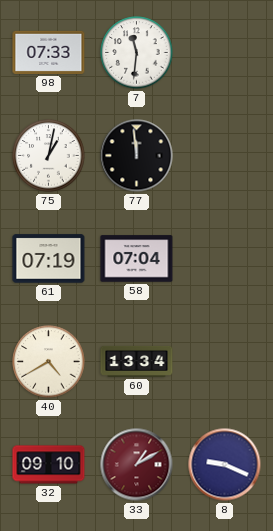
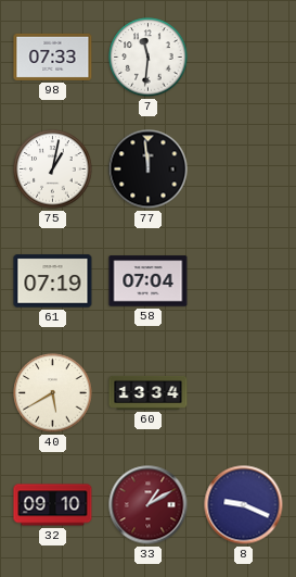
40: 4:40 -> 5:40 (53, 393)
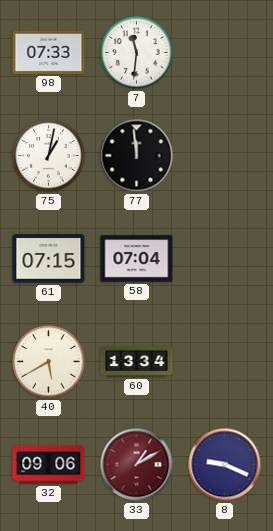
61: 07:19 -> 07:15 (49, 259)
32: 09:10 -> 09:06 (49, 465)
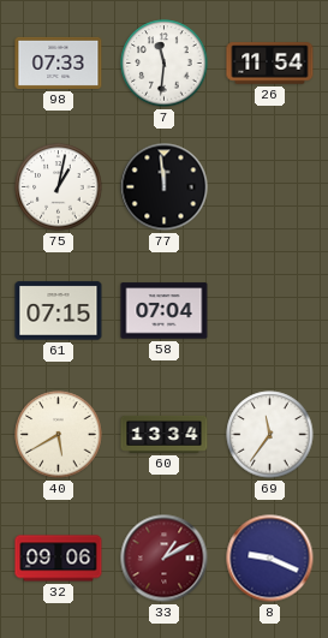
26: none -> 11:54 (270, 64)
69: none -> 11:36 (270, 435)
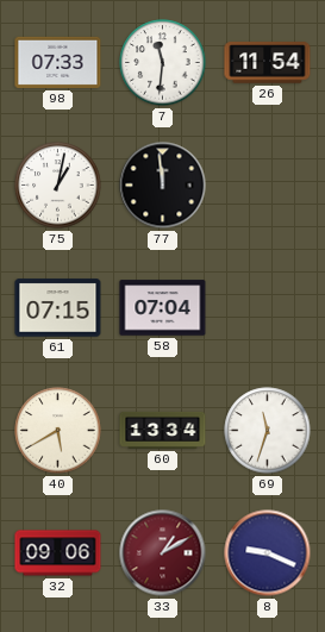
69: 11:36 -> 11:33 (268, 431)
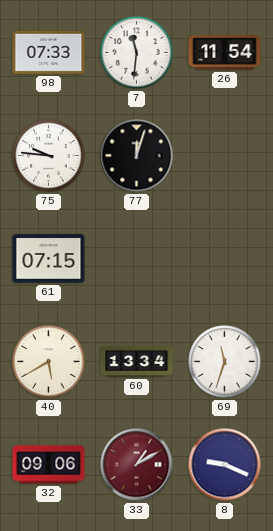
75: 1:02 -> 9:46 (49, 156)
77: 11:59 -> 12:03 (137, 156)
58: 07:04 -> none (163, 308)
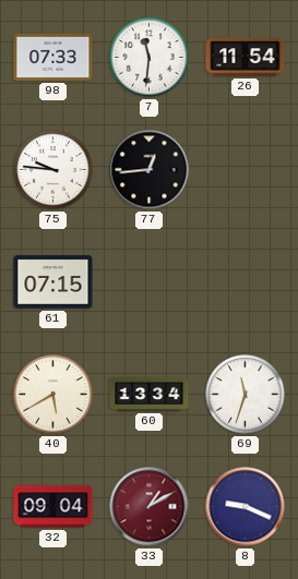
77: 12:03 -> 12:44 (150, 170)
32: 09:06 -> 09:04 (53, 507)
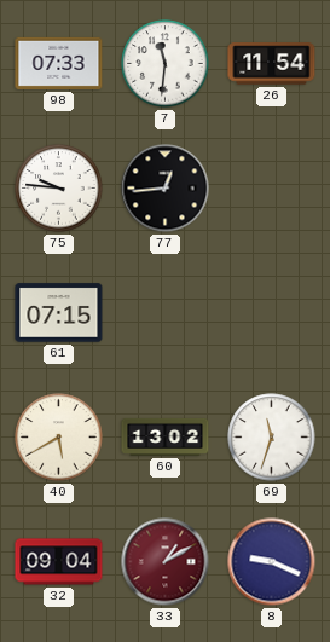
60: 13:34 -> 13:02 (166, 436)
